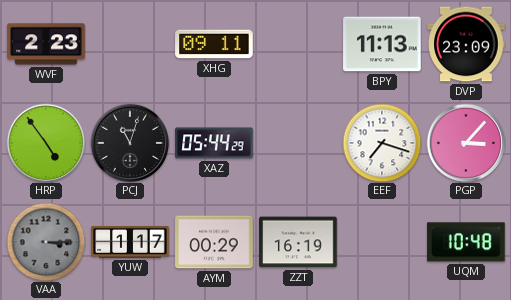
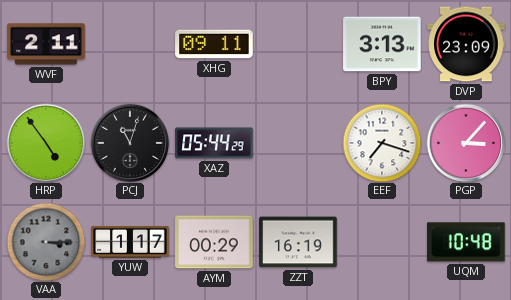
WVF: 2:23 -> 2:11 (46, 44)
BPY: 11:13 -> 3:13 (382, 44)
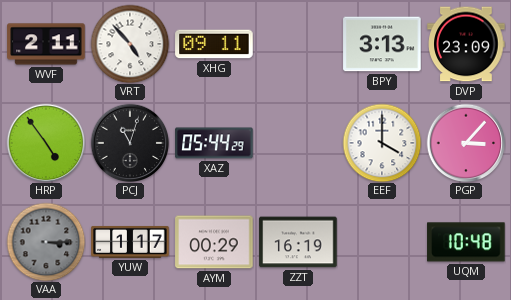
VRT: none -> 4:53 (130, 44)
EEF: 7:18 -> 4:00 (382, 143)
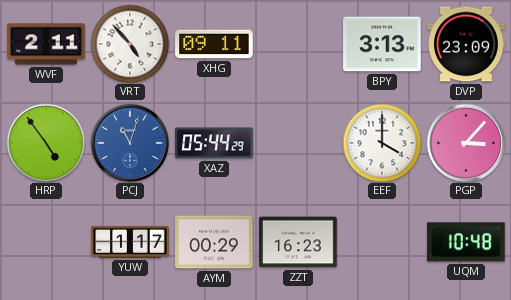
PCJ dial: black -> blue (130, 143)
VAA: 3:15 -> none (46, 242)
ZZT: 16:19 -> 16:23 (298, 242)
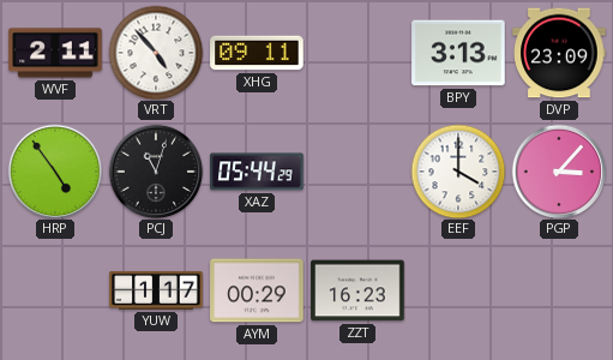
PCJ dial: blue -> black (156, 172)
UQM: 10:48 -> none (466, 242)
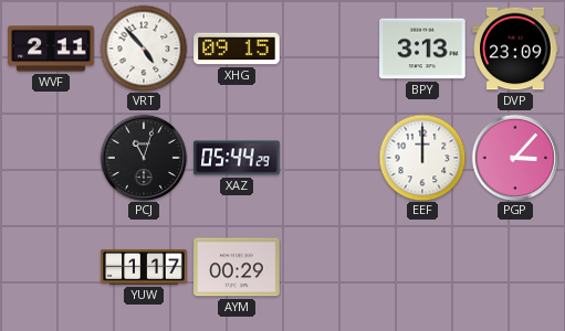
XHG: 09:11 -> 09:15 (237, 49)
HRP: 4:54 -> none (55, 172)
EEF: 4:00 -> 12:00 (422, 158)
ZZT: 16:23 -> none (357, 290)
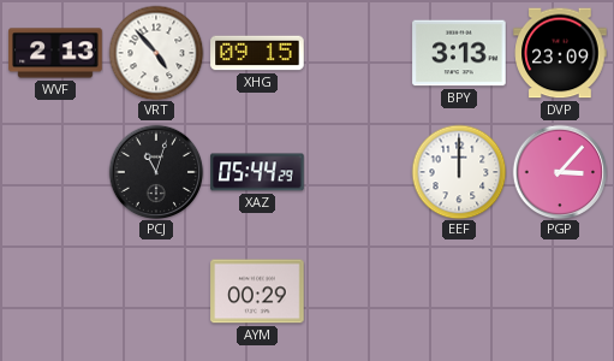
WVF: 2:11 -> 2:13 (55, 53)
YUW: 1:17 -> none (144, 267)
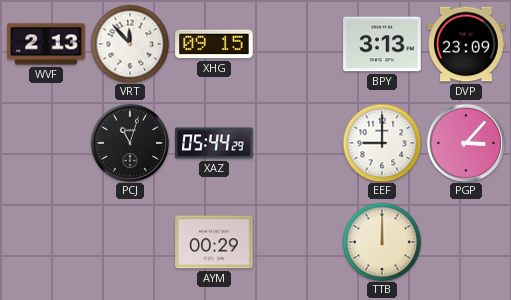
VRT: 4:53 -> 11:53 (130, 44)
EEF: 12:00 -> 9:00 (382, 143)
TTB: none -> 12:00 (382, 242)
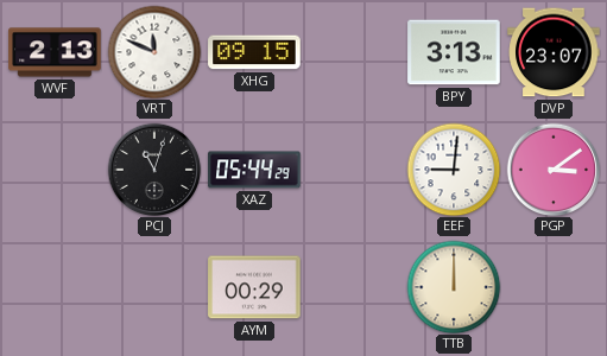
VRT: 11:53 -> 11:49 (154, 52)
DVP: 23:09 -> 23:07 (554, 52)
EEF: 9:00 -> 9:01 (454, 170)
PGP: 3:07 -> 3:09 (554, 170)
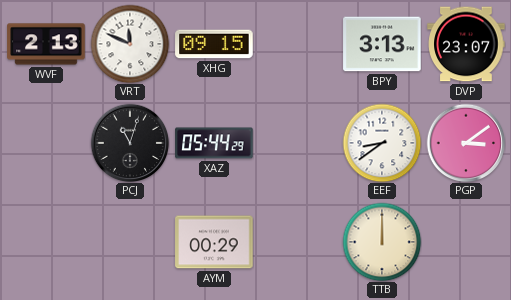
EEF: 9:01 -> 8:39 (382, 143)
